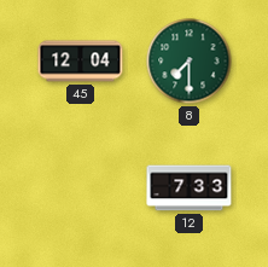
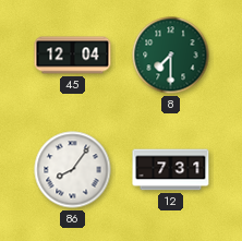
86: none -> 8:06 (73, 170)
12: 7:33 -> 7:31 (171, 170)
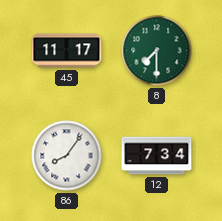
45: 12:04 -> 11:17 (67, 51)
12: 7:31 -> 7:34 (157, 156)
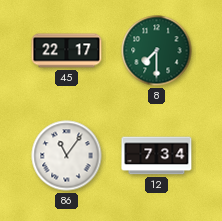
45: 11:17 -> 22:17 (67, 51)
86: 8:06 -> 11:06 (67, 156)
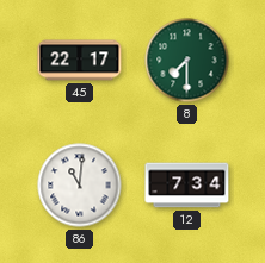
86: 11:06 -> 11:01 (80, 186)
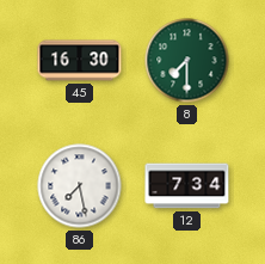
45: 22:17 -> 16:30 (80, 61)
86: 11:01 -> 7:28 (80, 186)
